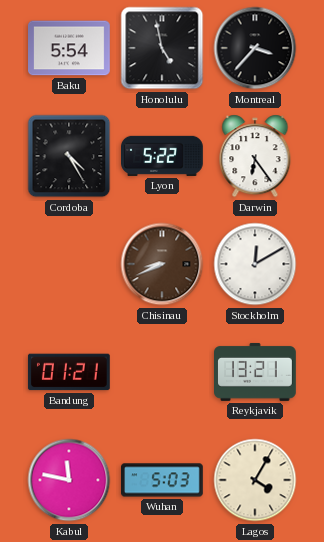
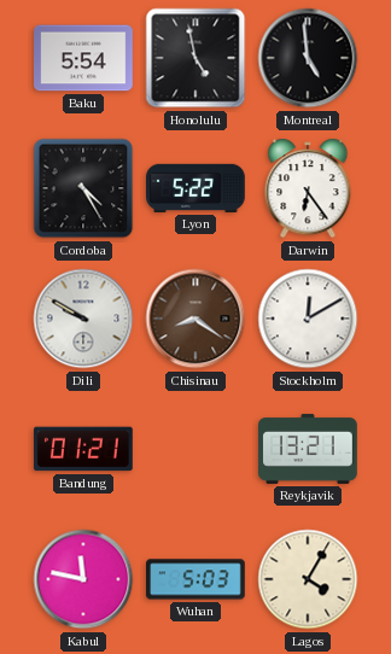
Montreal: 3:37 -> 4:59 (308, 58)
Dili: none -> 9:50 (83, 319)
Chisinau: 8:41 -> 8:21 (195, 319)
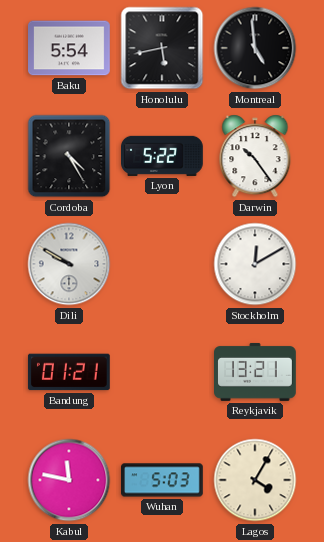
Honolulu: 4:58 -> 5:43 (162, 48)
Darwin: 6:24 -> 10:24 (255, 156)
Chisinau: 8:21 -> none (195, 319)
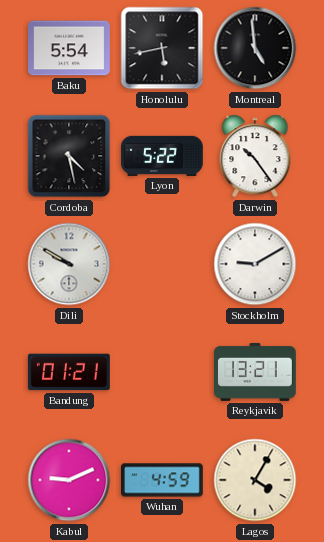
Cordoba: 4:25 -> 4:28 (69, 156)
Stockholm: 12:10 -> 9:10 (255, 264)
Kabul: 11:47 -> 9:11 (69, 480)
Wuhan: 5:03 -> 4:59 (163, 480)
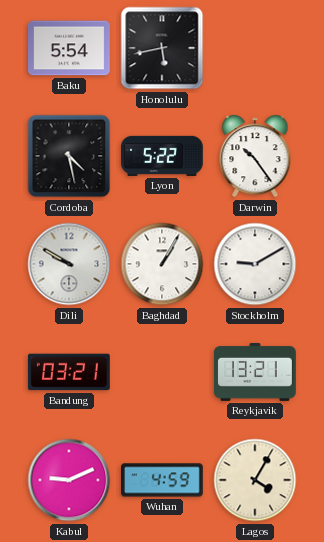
Montreal: 4:59 -> none (255, 48)
Baghdad: none -> 1:05 (162, 264)
Bandung: 01:21 -> 03:21 (69, 372)
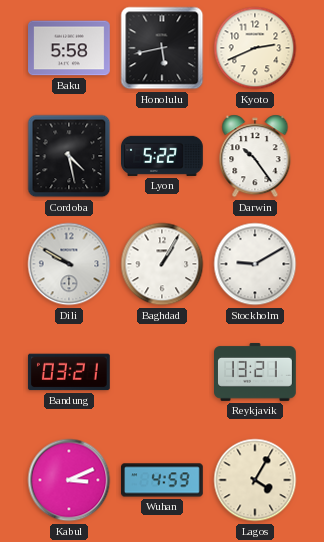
Baku: 5:54 -> 5:58 (70, 48)
Kyoto: none -> 2:41 (255, 48)
Kabul: 9:11 -> 3:11 (69, 480)
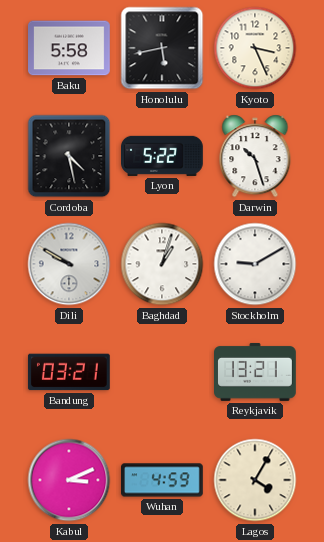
Kyoto: 2:41 -> 3:26 (255, 48)
Darwin: 10:24 -> 10:27 (255, 156)
Baghdad: 1:05 -> 1:03 (162, 264)
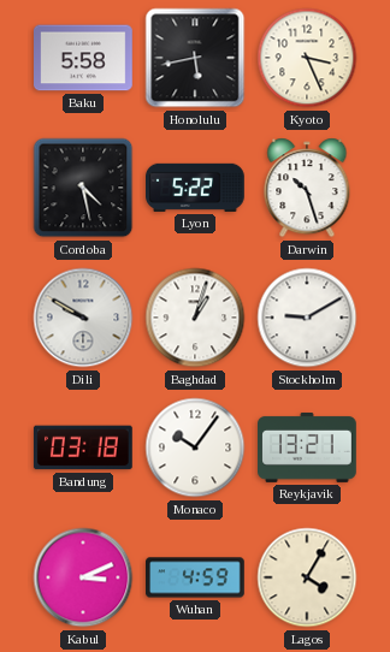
Bandung: 03:21 -> 03:18 (83, 447)
Monaco: none -> 10:06 (195, 447)
